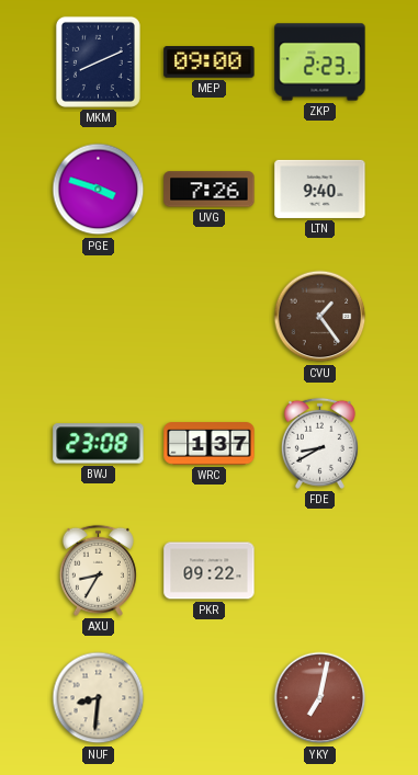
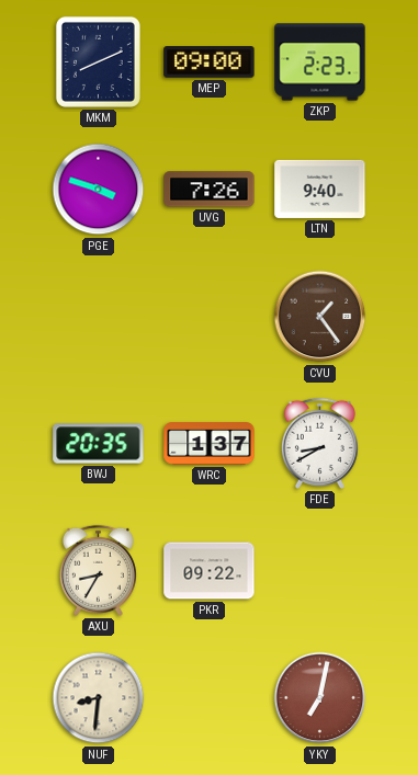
BWJ: 23:08 -> 20:35 (99, 444)
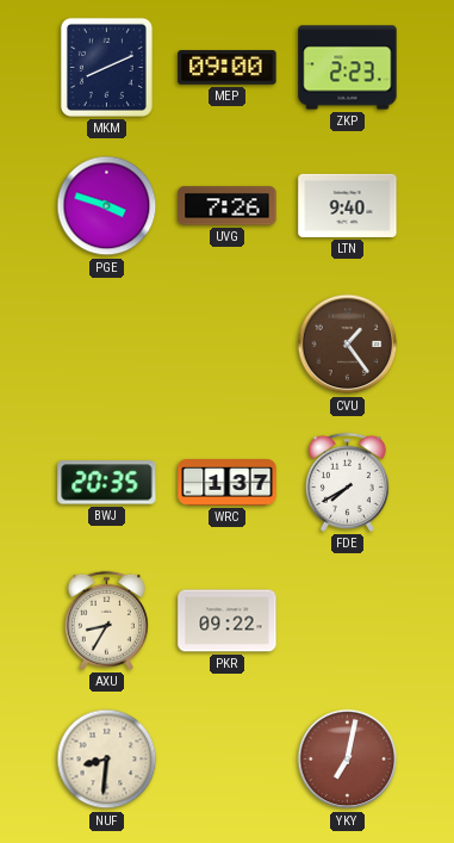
FDE: 8:40 -> 7:40 (347, 482)
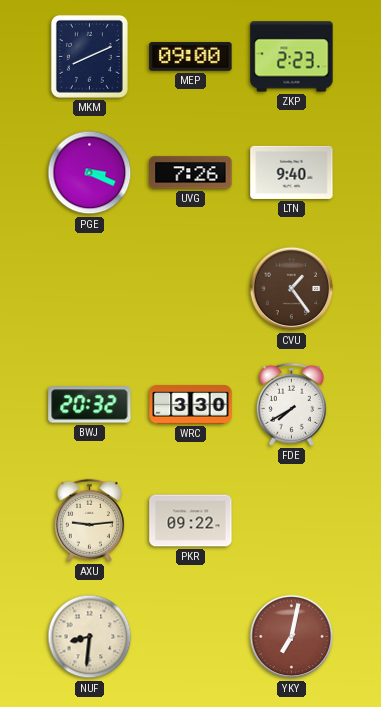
PGE: 3:48 -> 3:19 (90, 173)
BWJ: 20:35 -> 20:32 (90, 405)
WRC: 1:37 -> 3:30 (191, 405)
AXU: 8:35 -> 9:14 (89, 520)
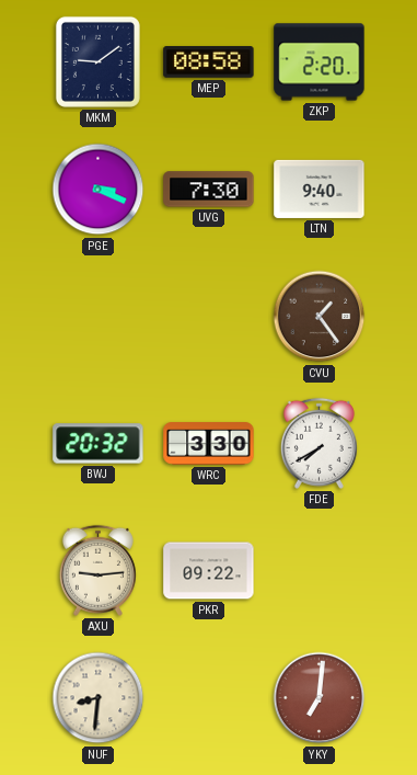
MKM: 8:11 -> 9:09 (97, 61)
MEP: 09:00 -> 08:58 (209, 62)
ZKP: 2:23 -> 2:20 (320, 62)
UVG: 7:26 -> 7:30 (209, 190)
YKY: 7:02 -> 7:01 (320, 698)
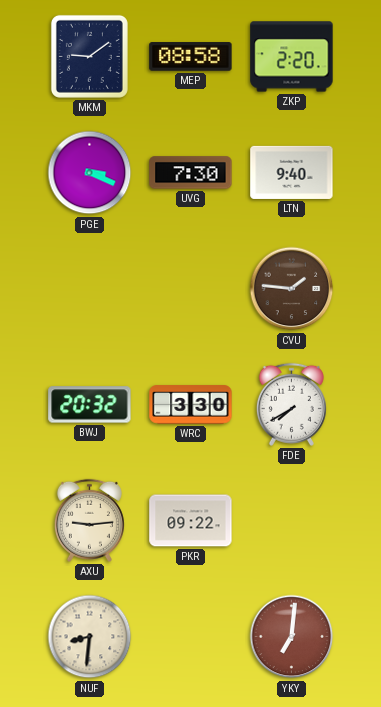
CVU: 1:24 -> 1:46 (292, 289)
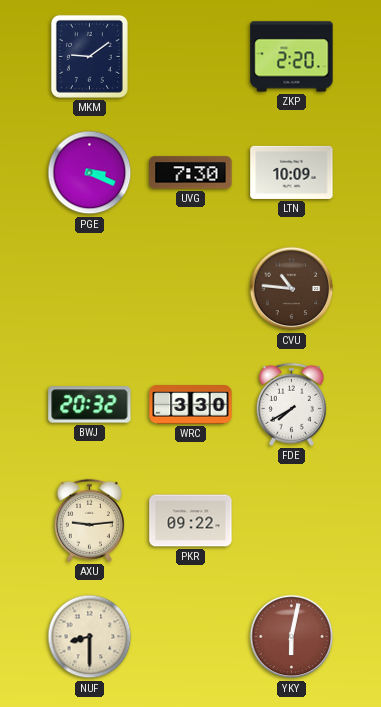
MEP: 08:58 -> none (191, 57)
LTN: 9:40 -> 10:09 (292, 172)
CVU: 1:46 -> 10:46 (292, 289)
NUF: 8:31 -> 8:30 (90, 637)
YKY: 7:01 -> 6:02 (292, 637)
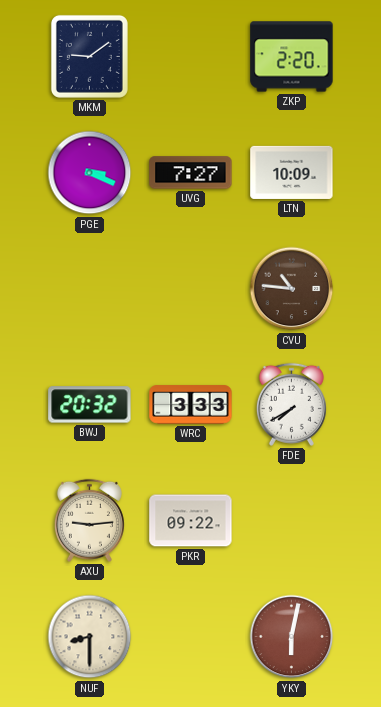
UVG: 7:30 -> 7:27 (191, 173)
WRC: 3:30 -> 3:33 (191, 405)
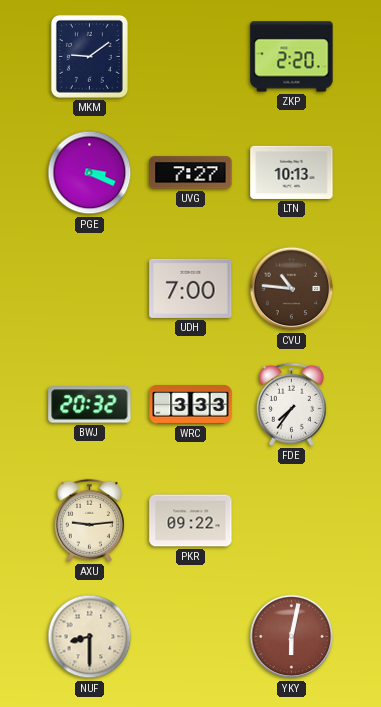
LTN: 10:09 -> 10:13 (292, 172)
UDH: none -> 7:00 (191, 288)
FDE: 7:40 -> 7:36 (291, 404)
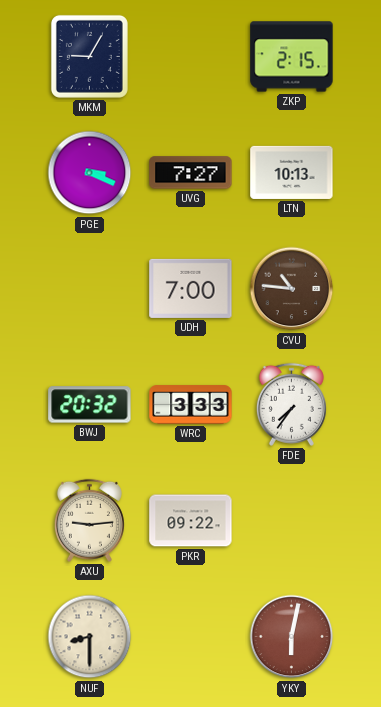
MKM: 9:09 -> 9:05 (89, 56)
ZKP: 2:20 -> 2:15 (292, 57)
